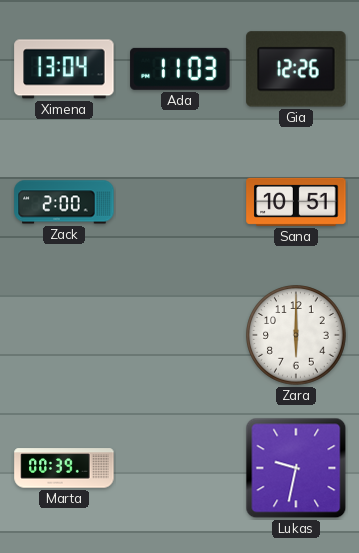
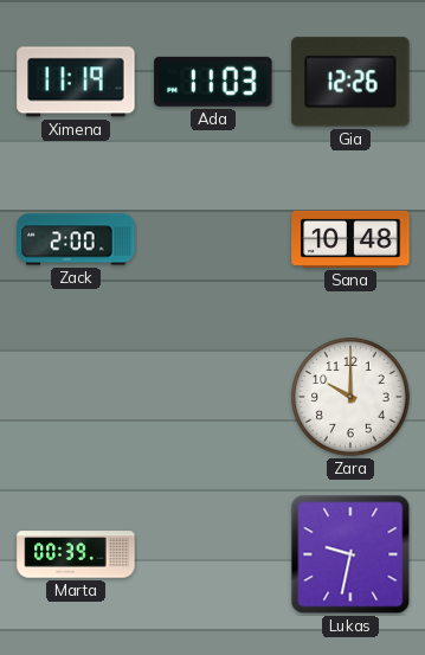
Ximena: 13:04 -> 11:19 (76, 82)
Sana: 10:51 -> 10:48 (350, 239)
Zara: 6:00 -> 10:00 (350, 397)
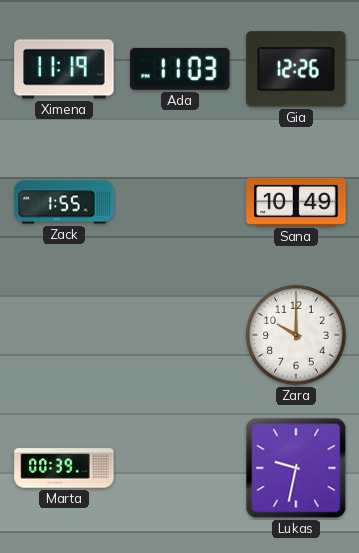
Zack: 2:00 -> 1:55 (64, 202)
Sana: 10:48 -> 10:49 (296, 202)
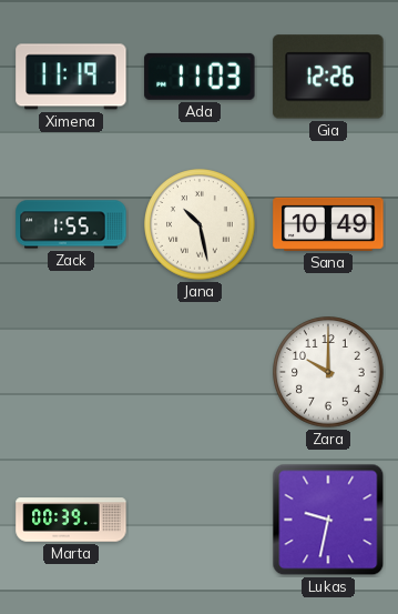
Jana: none -> 10:28 (200, 224)
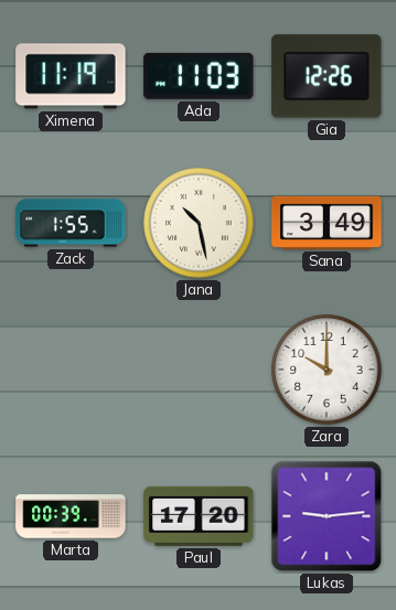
Sana: 10:49 -> 3:49 (327, 223)
Paul: none -> 17:20 (199, 516)
Lukas: 9:32 -> 9:14 (327, 516)
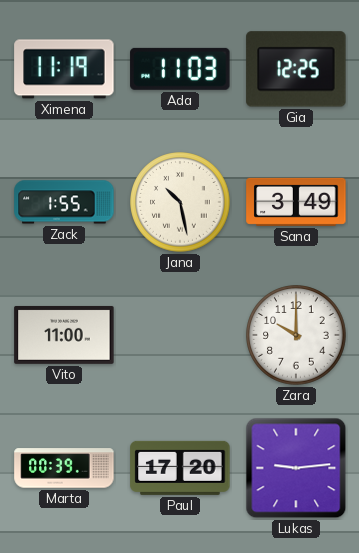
Gia: 12:26 -> 12:25 (296, 69)
Vito: none -> 11:00 (64, 335)
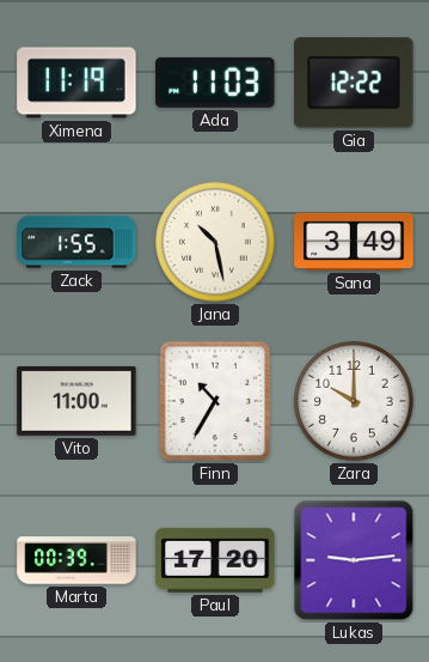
Gia: 12:25 -> 12:22 (354, 83)
Finn: none -> 10:35 (215, 401)
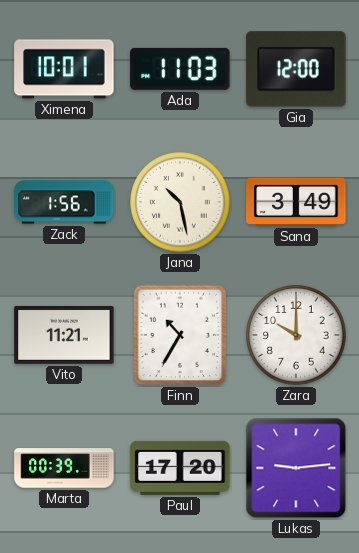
Ximena: 11:19 -> 10:01 (64, 69)
Gia: 12:22 -> 12:00 (296, 69)
Zack: 1:55 -> 1:56 (64, 202)
Vito: 11:00 -> 11:21 (64, 335)
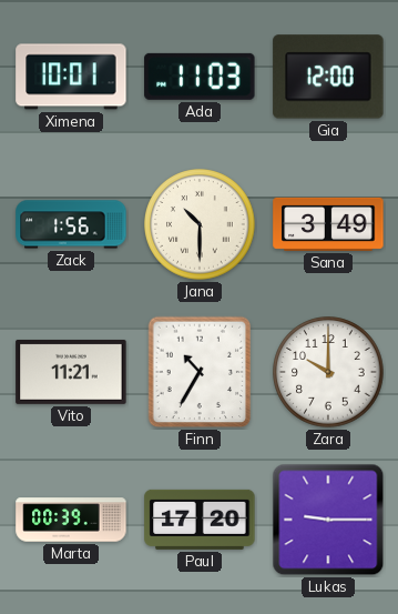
Jana: 10:28 -> 10:30 (200, 224)
Lukas: 9:14 -> 9:15 (328, 520)
